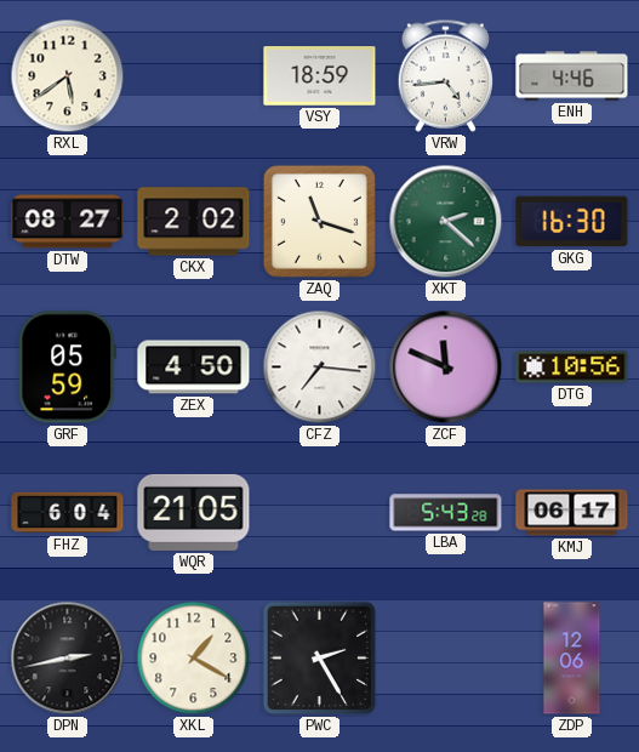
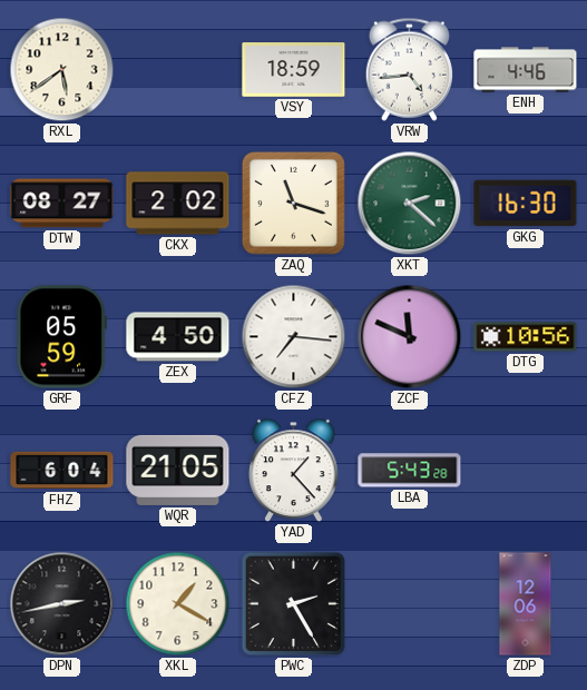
YAD: none -> 1:23 (294, 471)
KMJ: 06:17 -> none (572, 513)
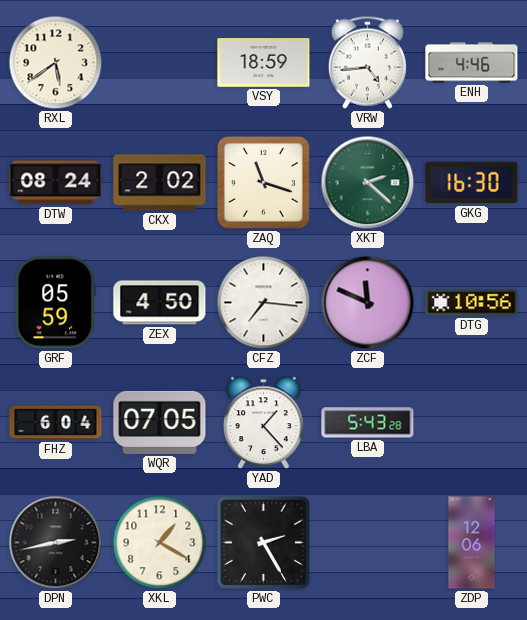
DTW: 08:27 -> 08:24 (56, 183)
WQR: 21:05 -> 07:05 (160, 422)
